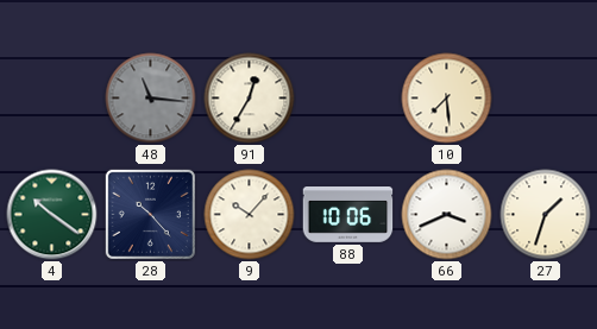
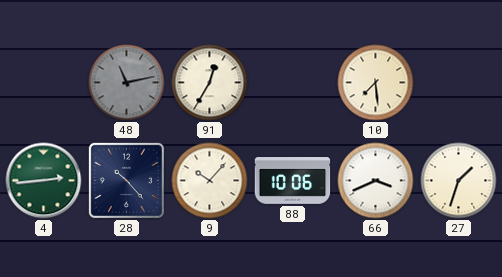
48: 11:16 -> 11:13 (127, 83)
4: 10:21 -> 2:44 (44, 181)
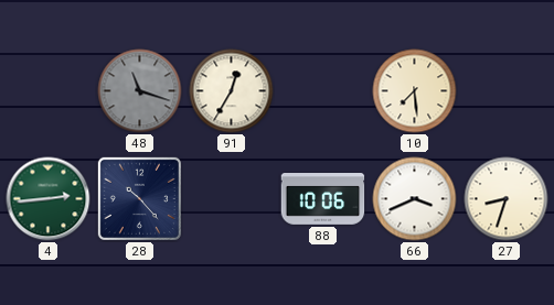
48: 11:13 -> 11:18 (140, 91)
9: 10:07 -> none (210, 181)
27: 1:33 -> 8:33 (507, 199)
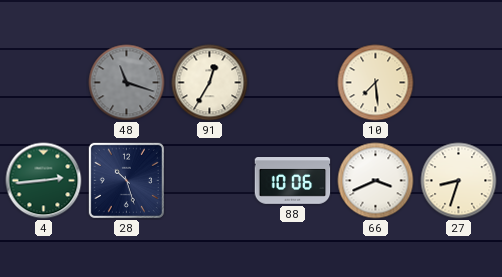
28: 10:23 -> 10:27 (126, 180)
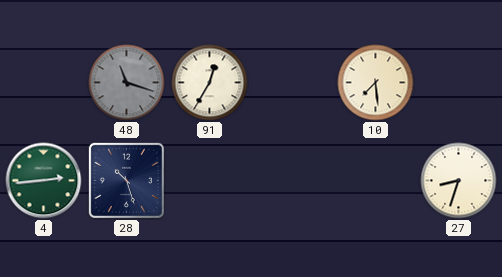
88: 10:06 -> none (293, 181)
66: 3:41 -> none (376, 181)
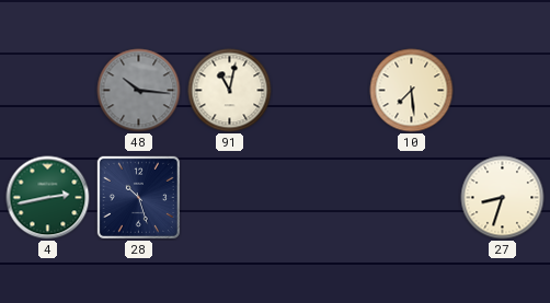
48: 11:18 -> 10:16 (139, 91)
91: 12:35 -> 11:02 (230, 91)
4: 2:44 -> 2:43 (48, 198)
